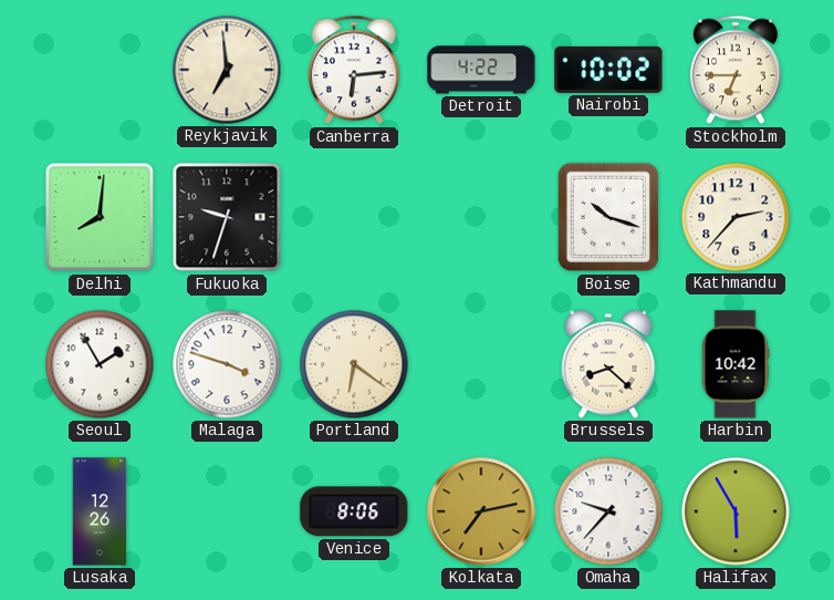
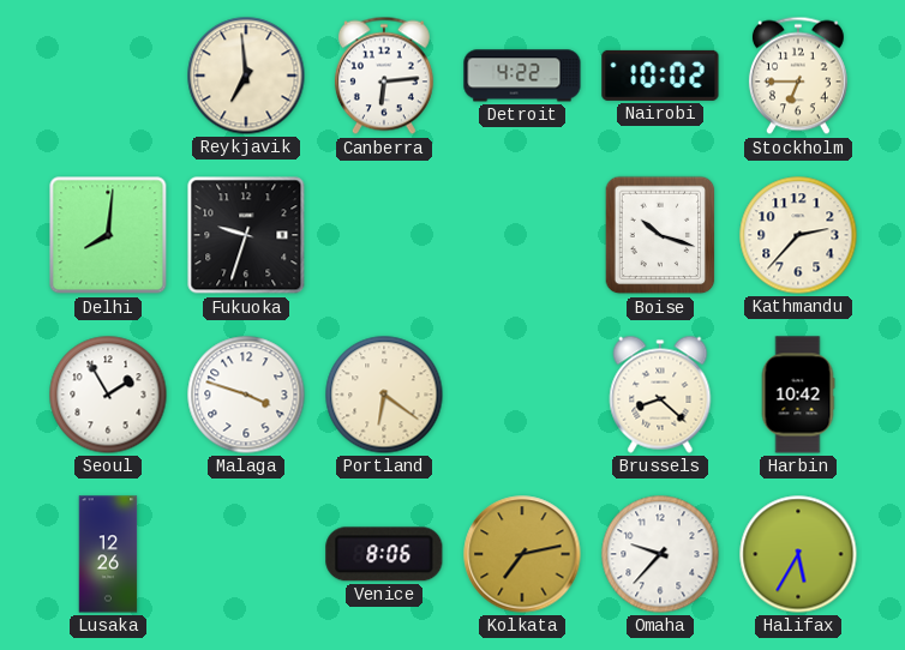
Halifax: 5:55 -> 5:35 (798, 554)
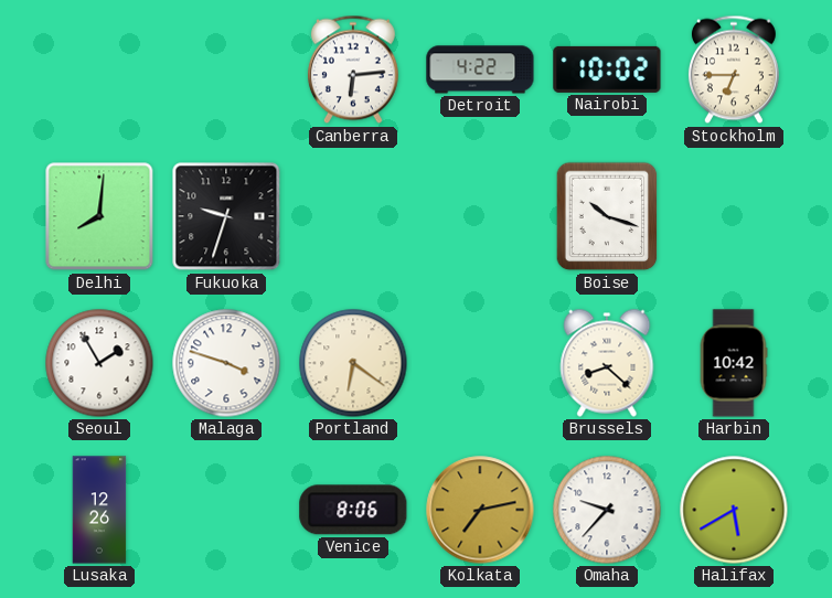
Reykjavik: 6:59 -> none (246, 76)
Kathmandu: 2:37 -> none (798, 235)
Halifax: 5:35 -> 5:40 (734, 510)
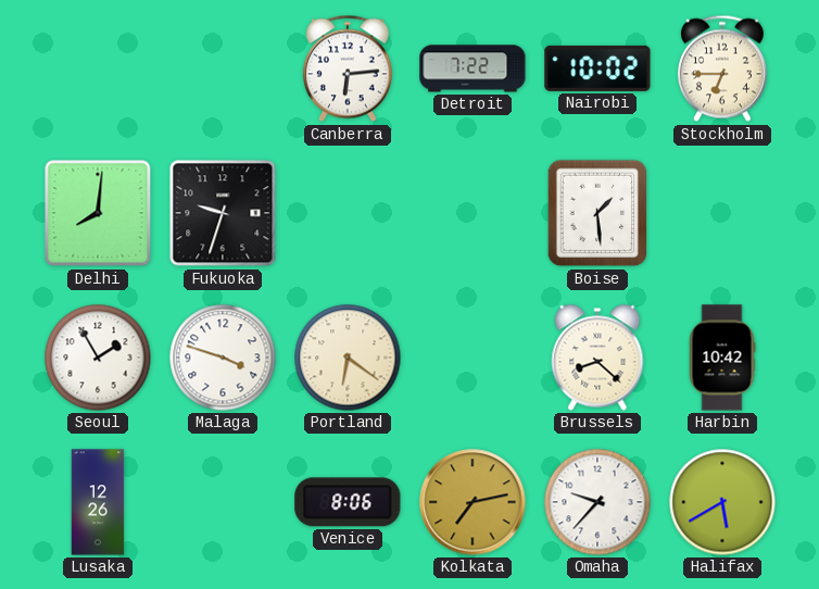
Detroit: 4:22 -> 7:22 (472, 68)
Boise: 10:18 -> 1:29 (597, 213)
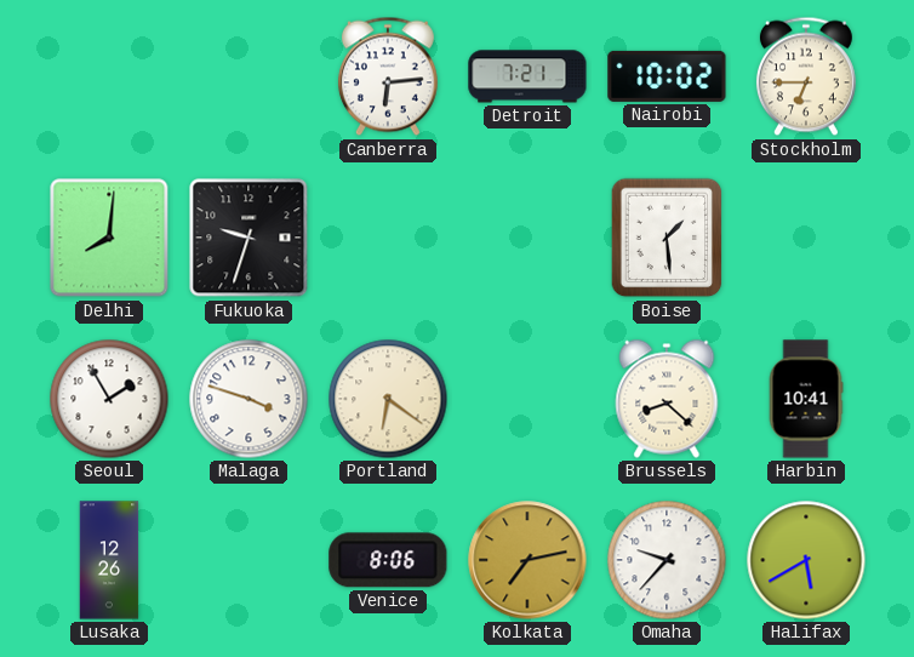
Detroit: 7:22 -> 7:21 (527, 76)
Harbin: 10:42 -> 10:41 (806, 399)
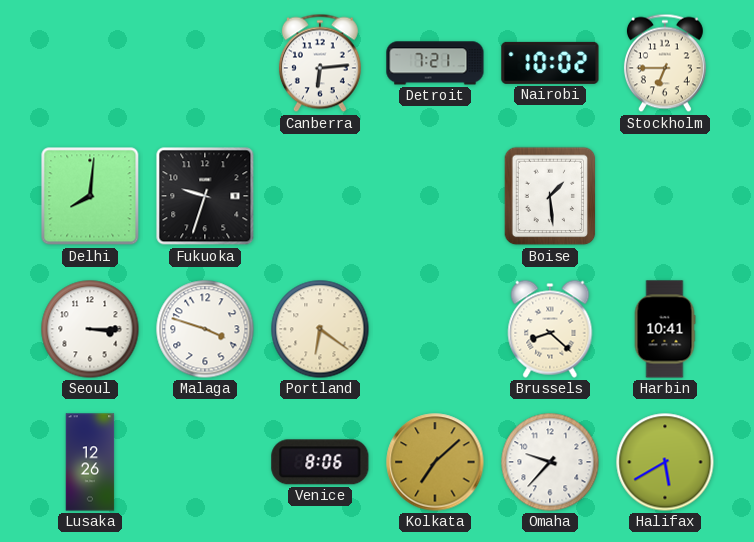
Seoul: 1:55 -> 3:15 (90, 329)
Kolkata: 7:13 -> 7:08 (435, 462)
